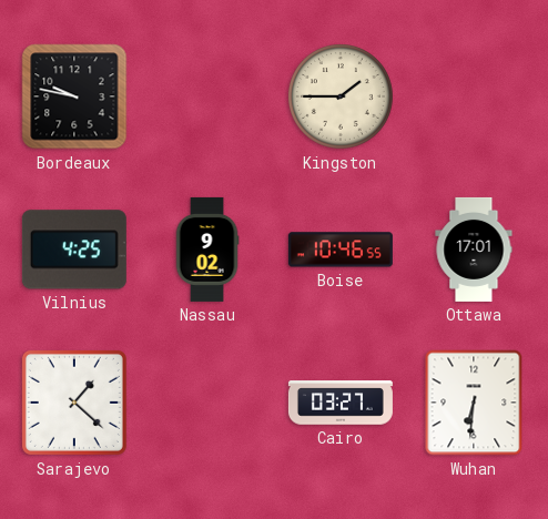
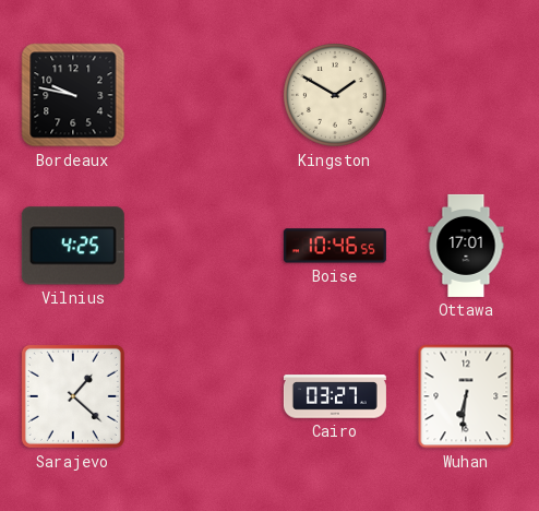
Kingston: 1:45 -> 1:50 (336, 96)
Nassau: 9:02 -> none (207, 250)
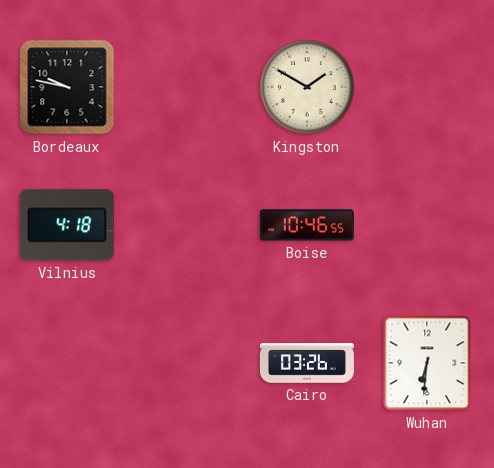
Vilnius: 4:25 -> 4:18 (67, 225)
Ottawa: 17:01 -> none (466, 246)
Sarajevo: 1:22 -> none (73, 396)
Cairo: 03:27 -> 03:26 (307, 363)
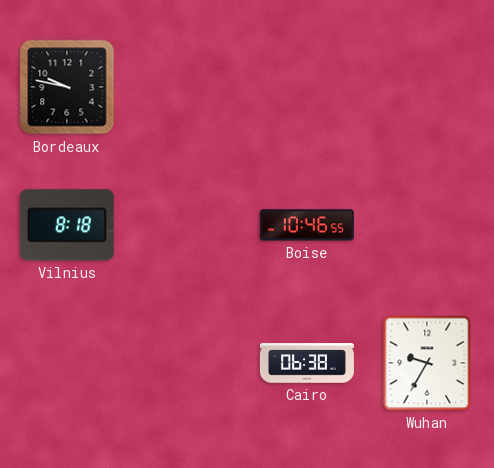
Kingston: 1:50 -> none (308, 88)
Vilnius: 4:18 -> 8:18 (67, 225)
Cairo: 03:26 -> 06:38 (307, 363)
Wuhan: 6:31 -> 9:35 (427, 363)
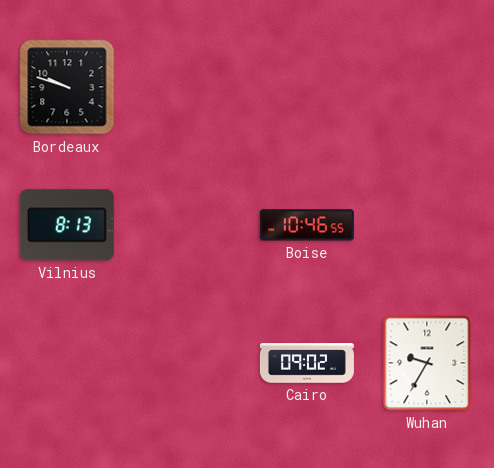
Bordeaux: 9:47 -> 9:48 (67, 87)
Vilnius: 8:18 -> 8:13 (67, 225)
Cairo: 06:38 -> 09:02 (307, 363)
